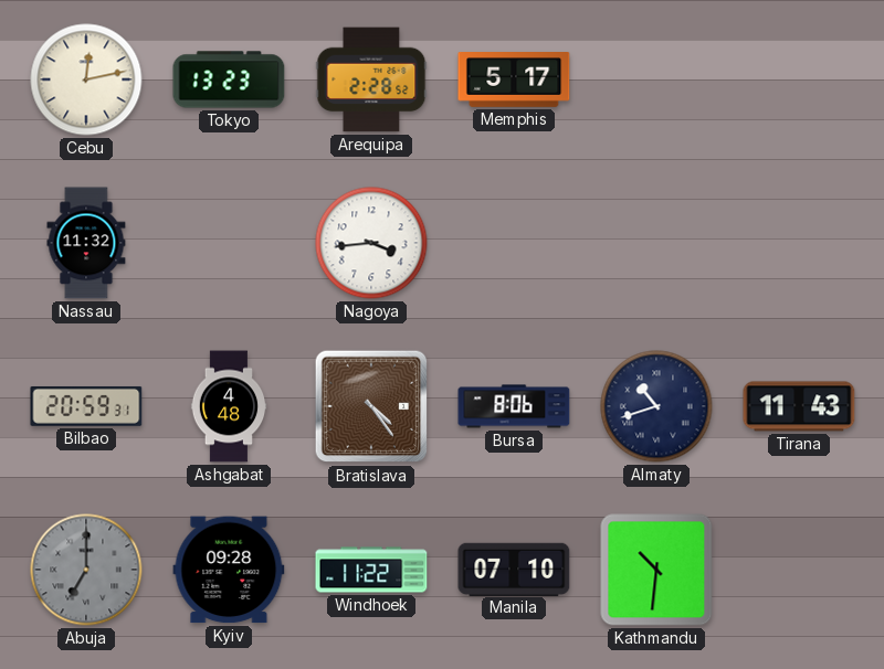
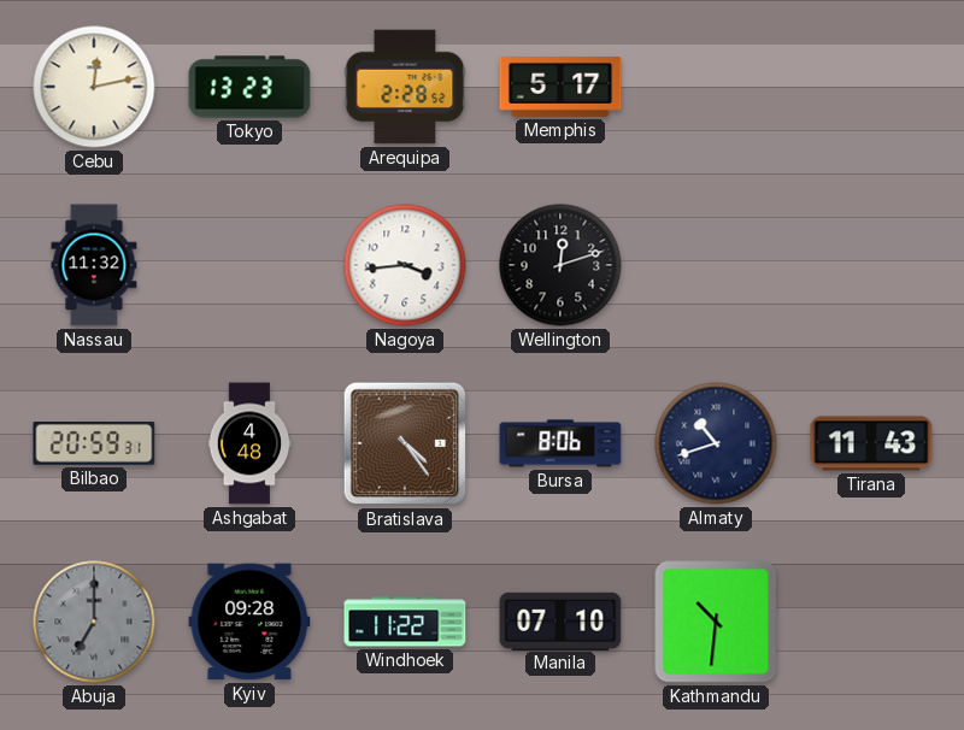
Wellington: none -> 12:12 (560, 265)
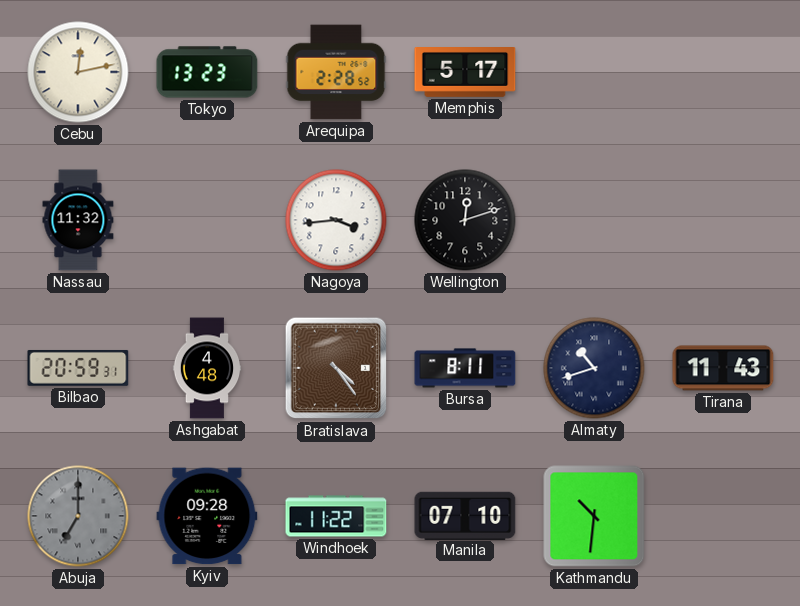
Bursa: 8:06 -> 8:11 (465, 368)
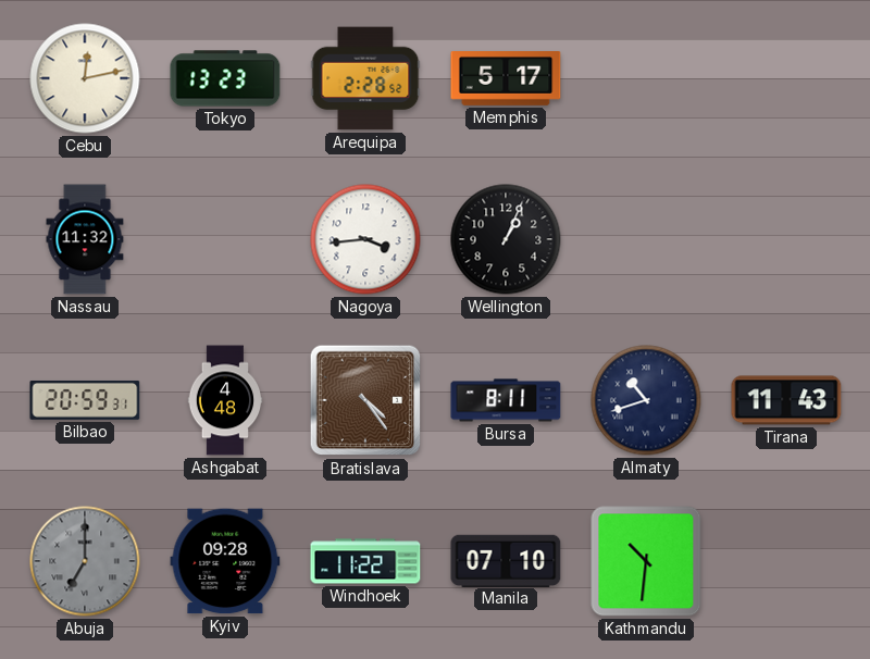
Wellington: 12:12 -> 1:04 (506, 239)
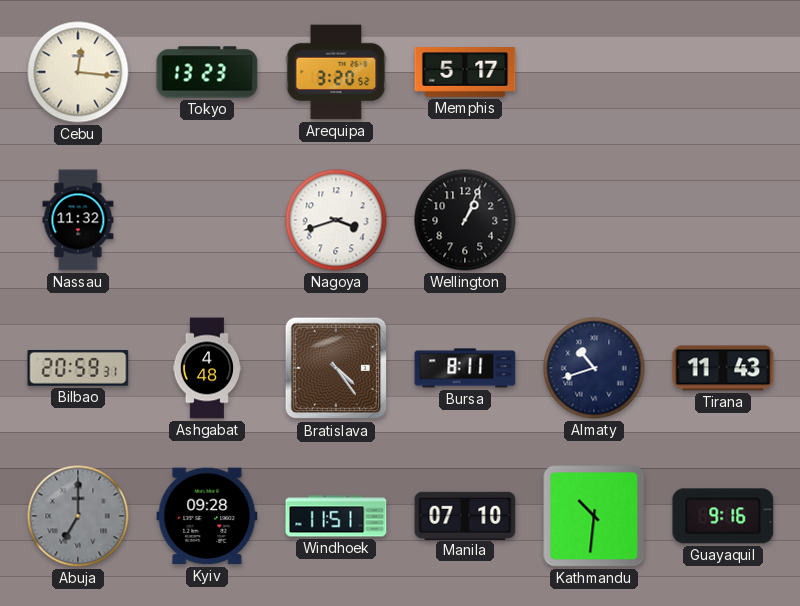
Cebu: 12:13 -> 12:16 (78, 72)
Arequipa: 2:28 -> 3:20 (336, 72)
Nagoya: 3:44 -> 3:42 (336, 220)
Windhoek: 11:22 -> 11:51 (336, 516)
Guayaquil: none -> 9:16 (723, 516)
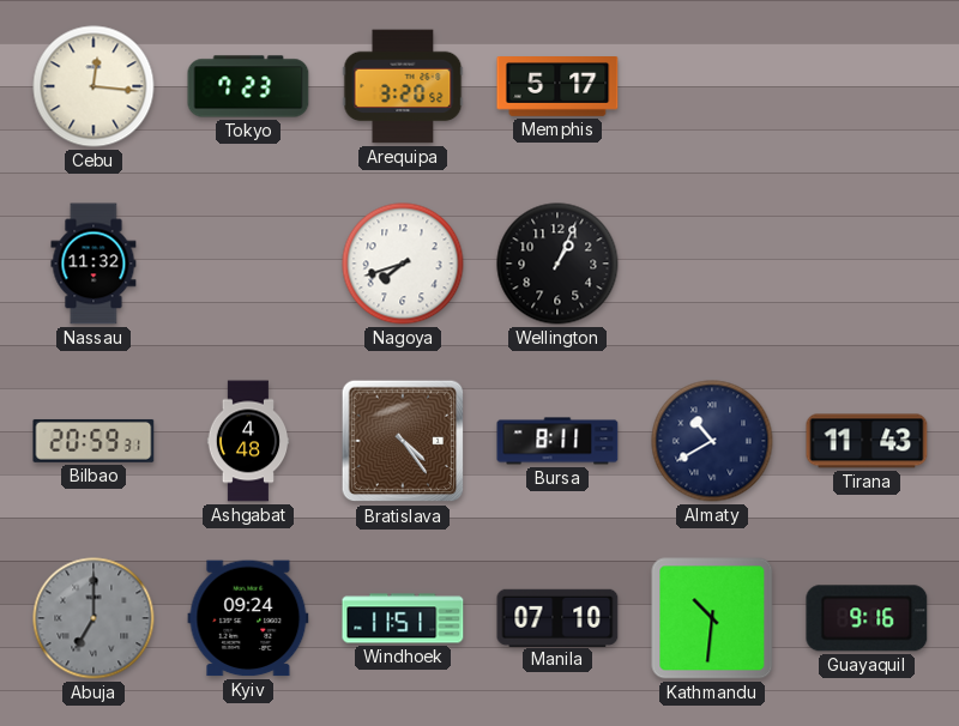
Tokyo: 13:23 -> 7:23 (248, 86)
Nagoya: 3:42 -> 7:42 (403, 264)
Almaty: 10:42 -> 10:40 (712, 441)
Kyiv: 09:28 -> 09:24 (248, 618)
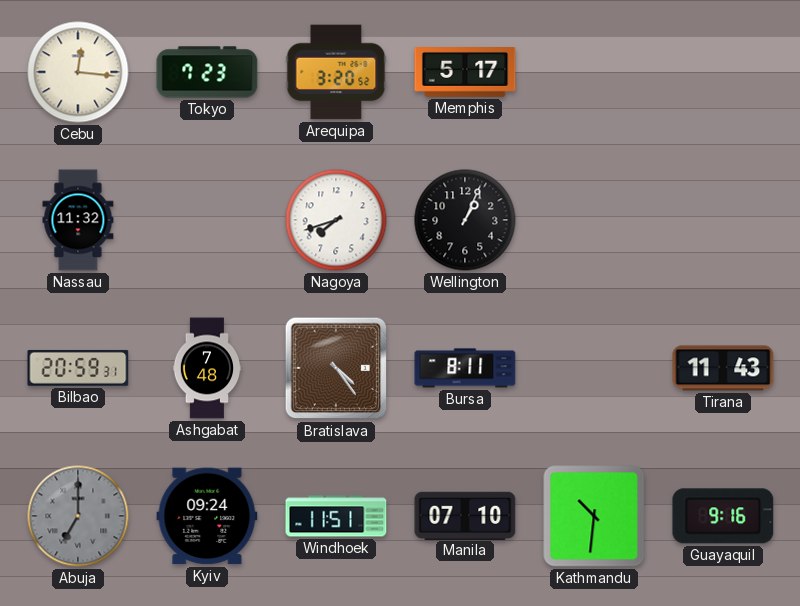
Ashgabat: 4:48 -> 7:48 (207, 368)
Almaty: 10:40 -> none (712, 441)
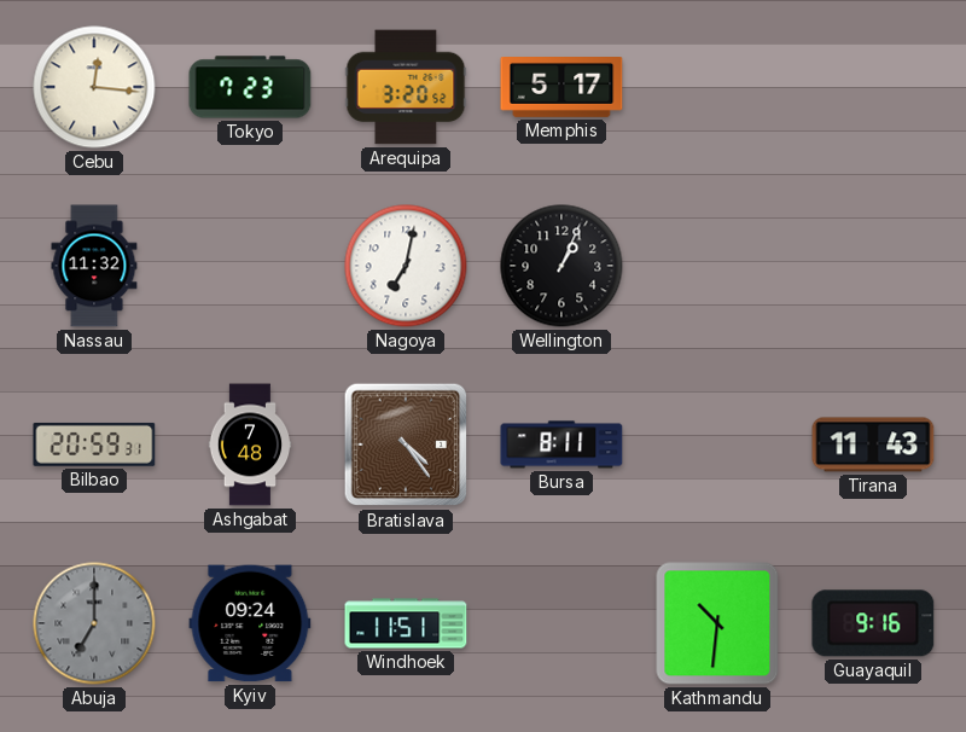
Nagoya: 7:42 -> 7:02 (406, 266)
Manila: 07:10 -> none (465, 515)
